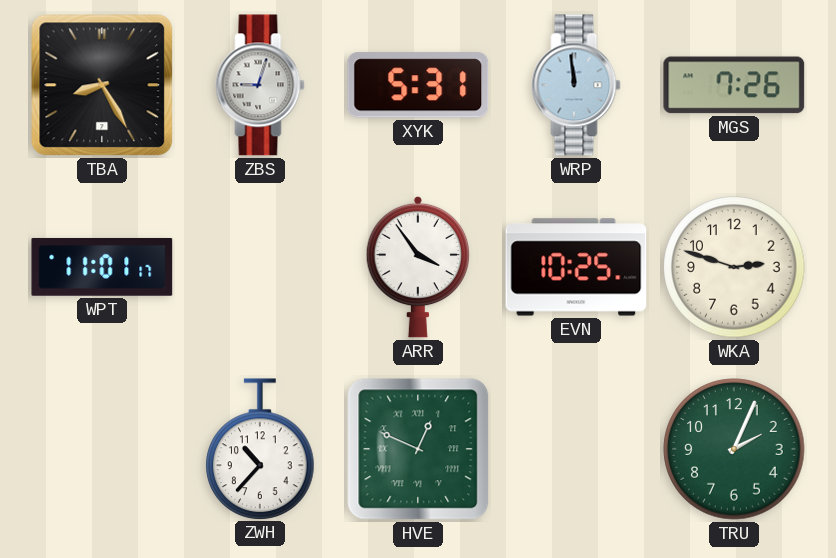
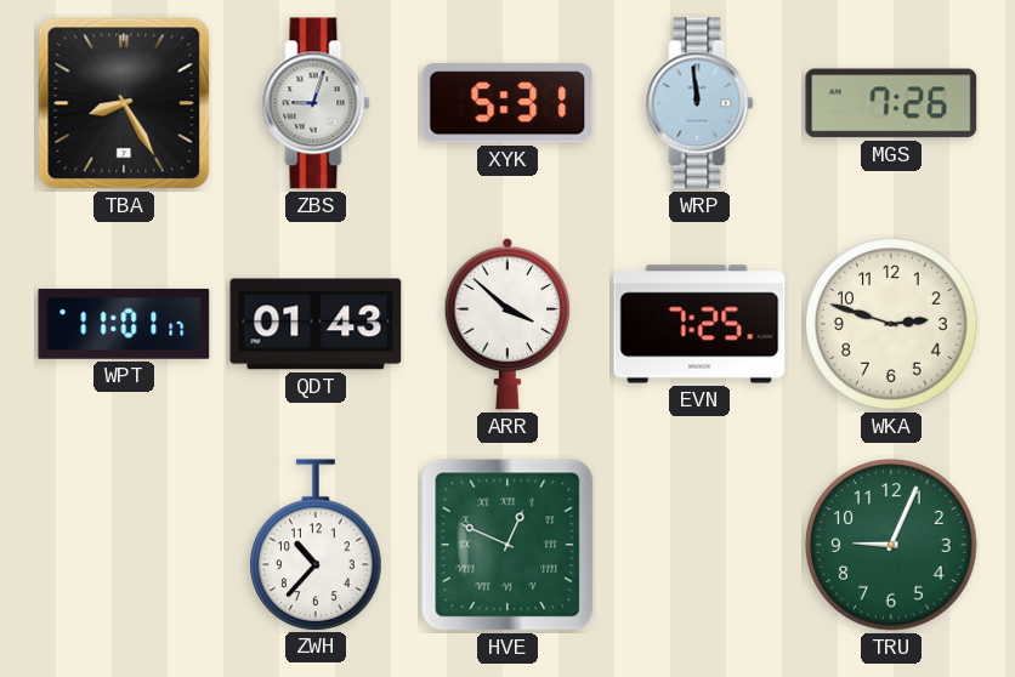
QDT: none -> 01:43 (316, 324)
ARR: 3:54 -> 3:52 (508, 324)
EVN: 10:25 -> 7:25 (699, 324)
TRU: 2:04 -> 9:04 (891, 545)
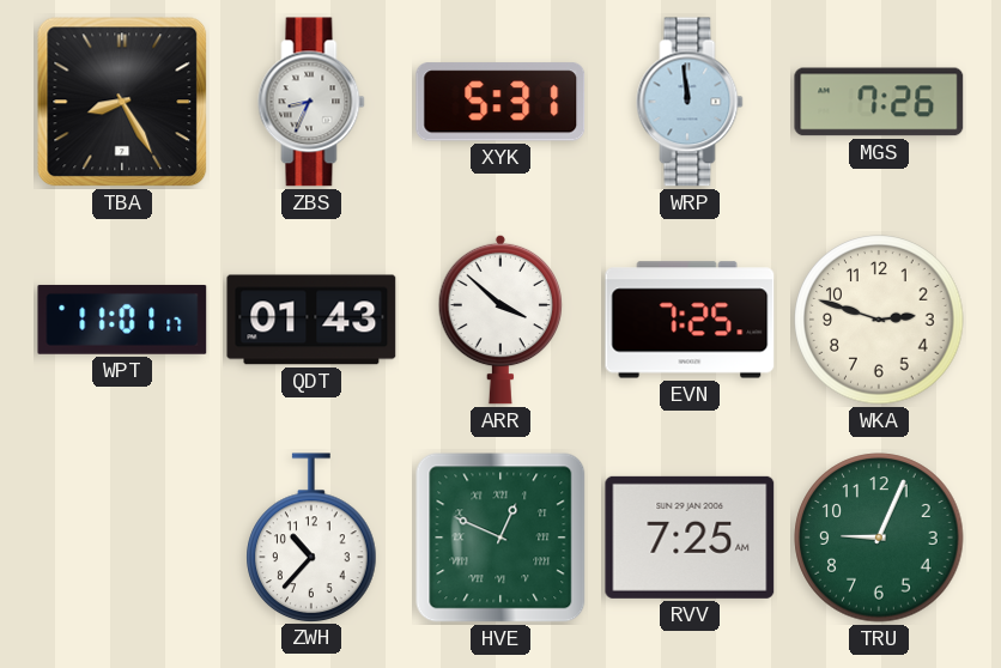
ZBS: 9:03 -> 8:34 (311, 102)
RVV: none -> 7:25 (690, 538)
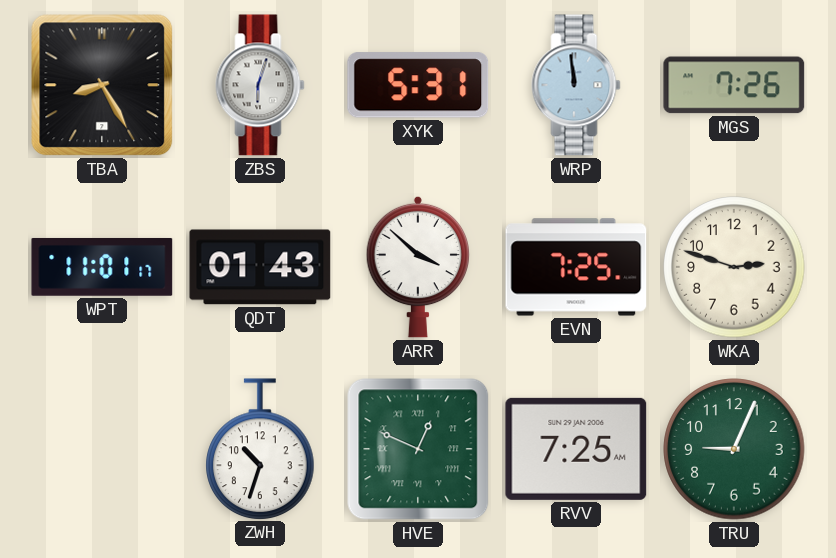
ZBS: 8:34 -> 6:03 (260, 85)
ZWH: 10:37 -> 10:33 (260, 449)
